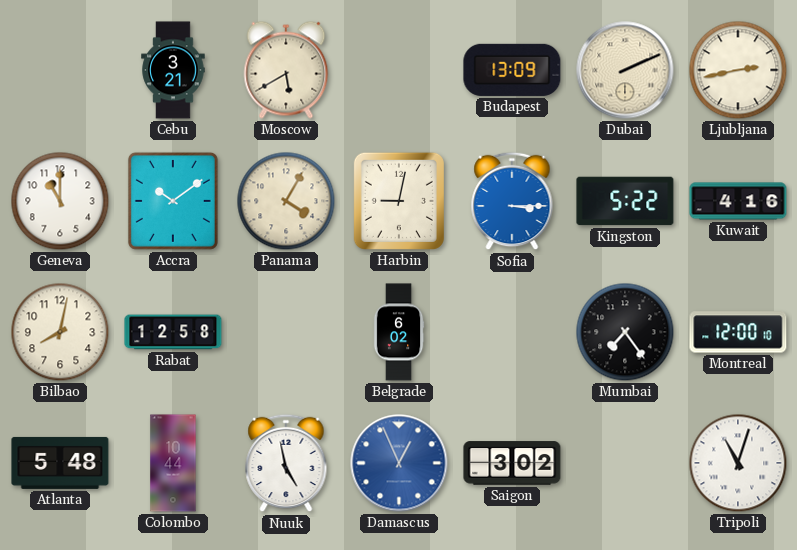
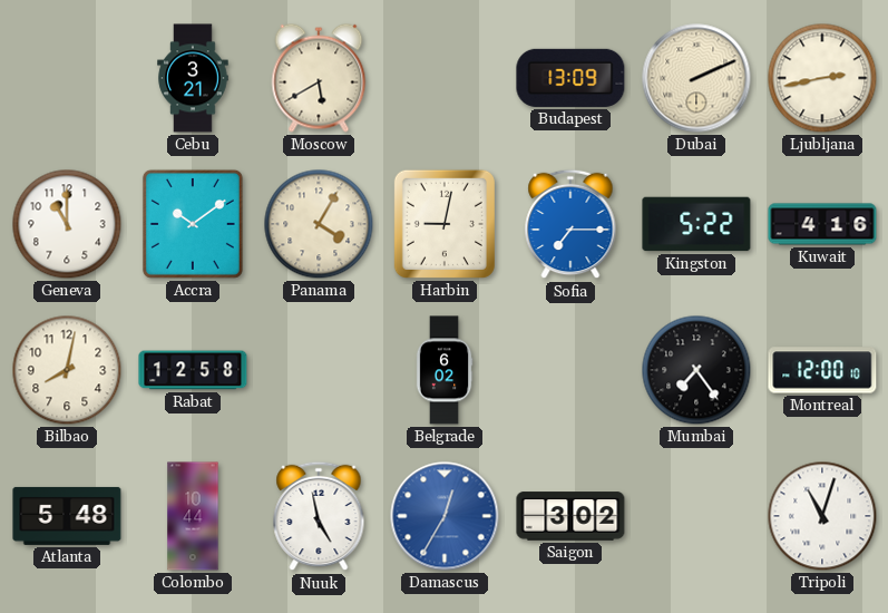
Sofia: 3:15 -> 7:15 (570, 224)
Damascus: 12:56 -> 12:35 (445, 516)
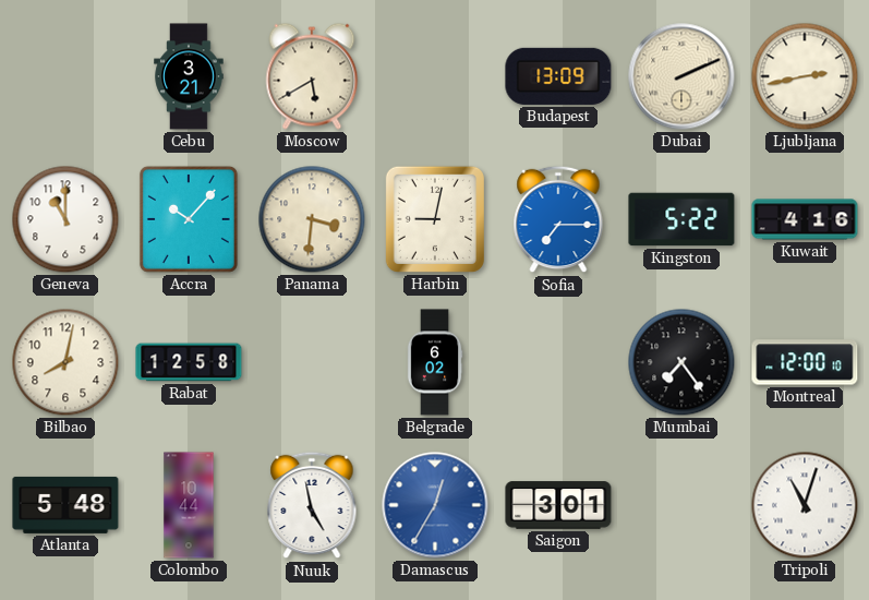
Accra: 10:09 -> 10:07 (189, 219)
Panama: 4:05 -> 3:31 (312, 219)
Saigon: 3:02 -> 3:01 (558, 505)
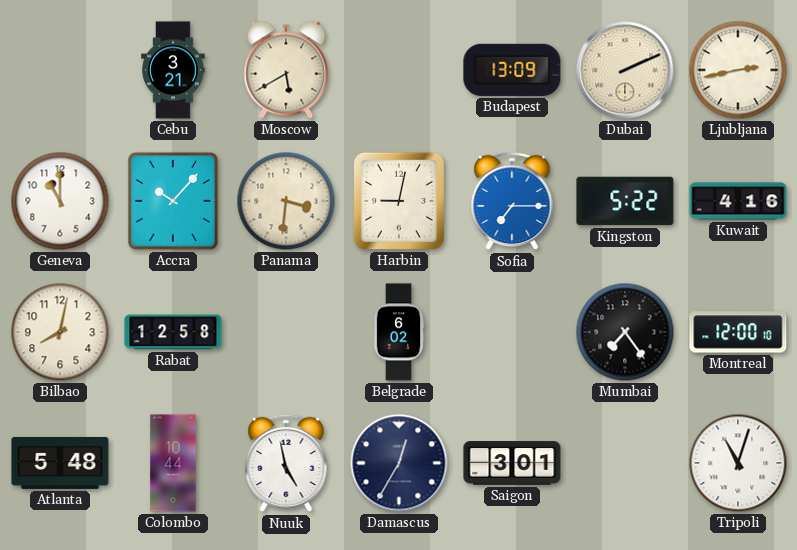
Damascus dial: blue -> navy (399, 463)
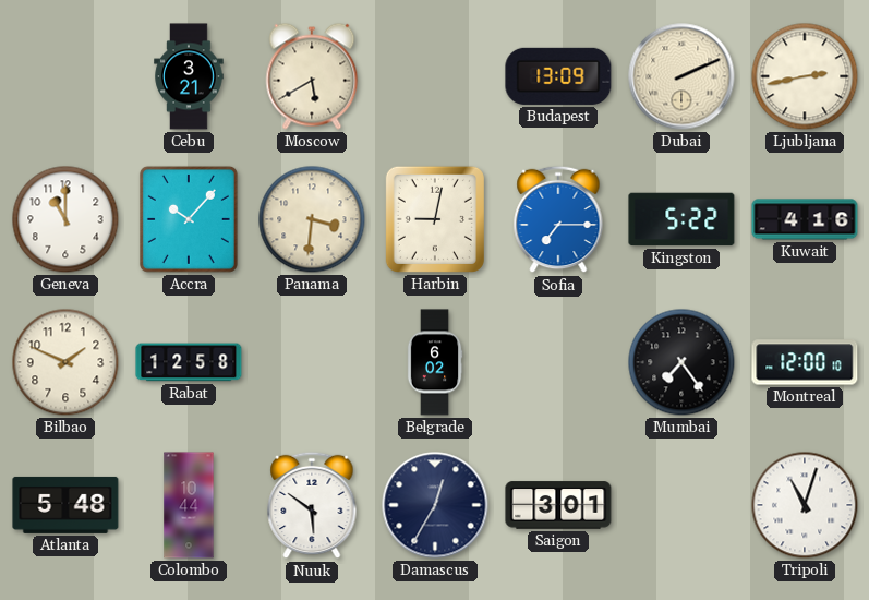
Bilbao: 8:02 -> 1:49 (65, 362)
Nuuk: 4:58 -> 5:51 (312, 505)
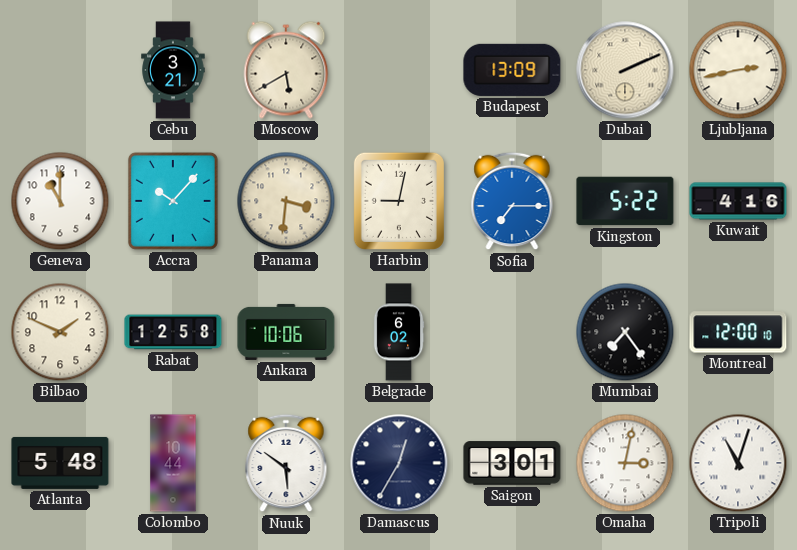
Ankara: none -> 10:06 (286, 332)
Omaha: none -> 3:02 (625, 463)
